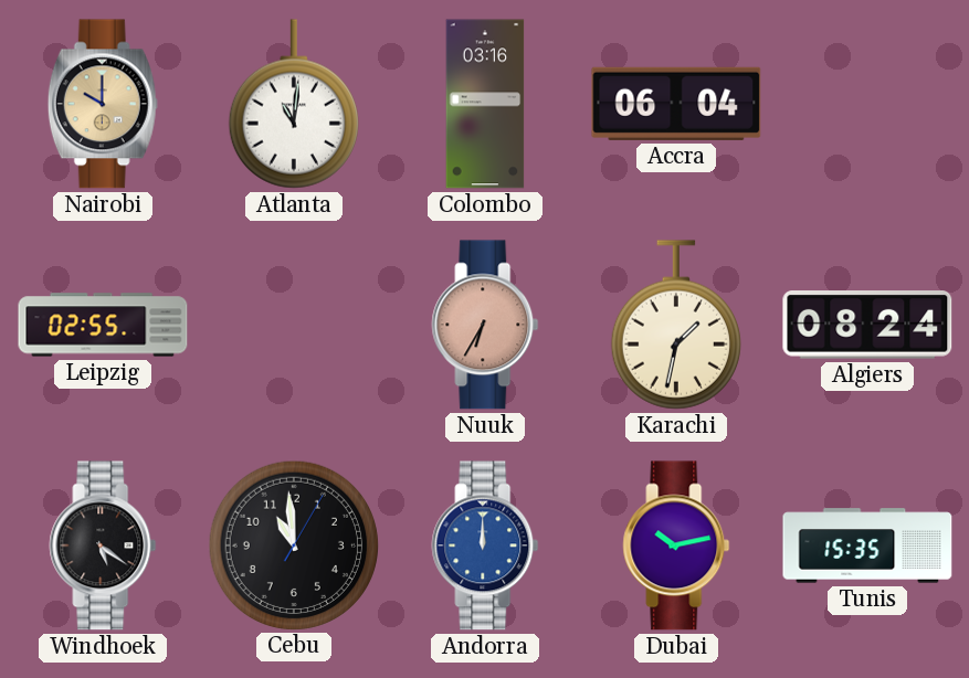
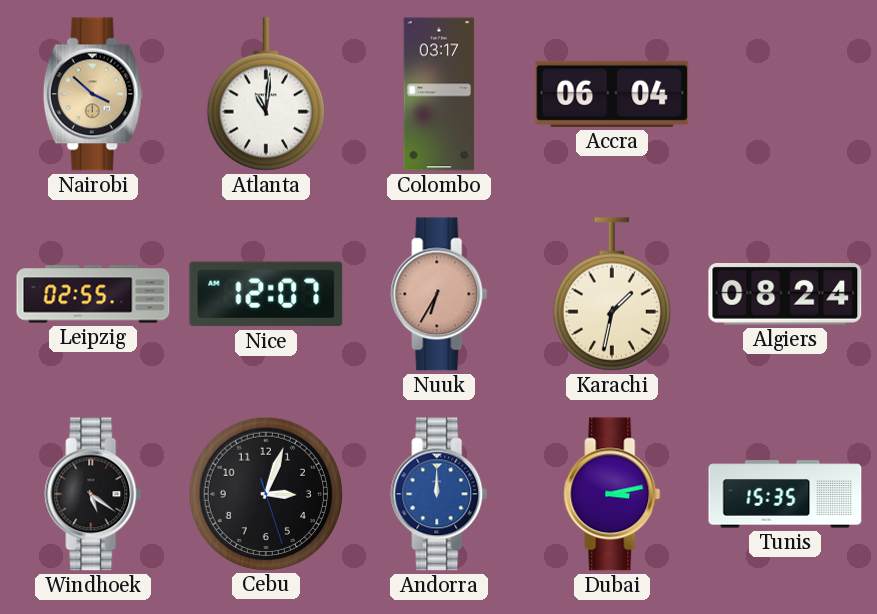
Nairobi: 10:00 -> 3:52 (93, 94)
Colombo: 03:16 -> 03:17 (439, 94)
Nice: none -> 12:07 (266, 294)
Cebu: 10:59 -> 3:03 (265, 493)
Dubai: 10:13 -> 3:13 (612, 494)
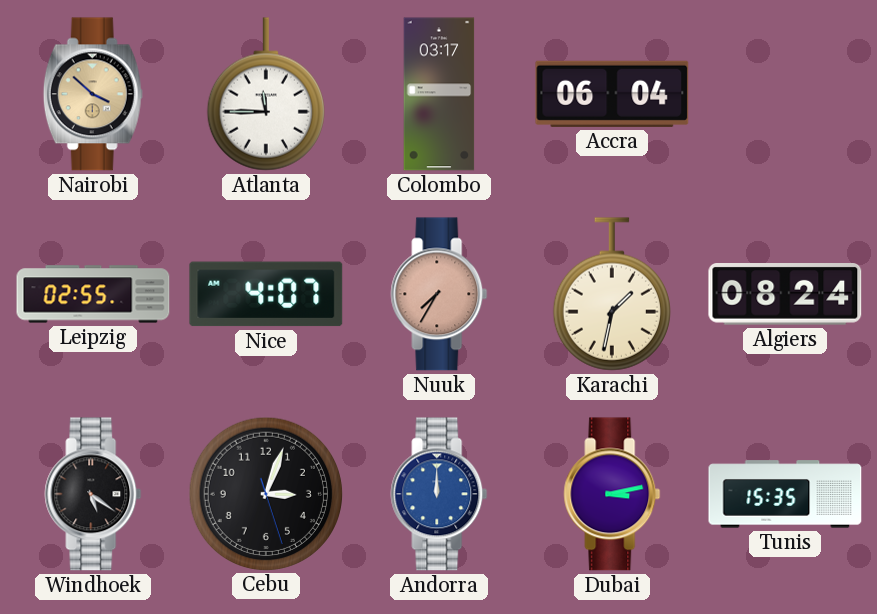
Atlanta: 11:01 -> 11:45 (266, 94)
Nice: 12:07 -> 4:07 (266, 294)
Nuuk: 6:35 -> 7:35 (439, 294)
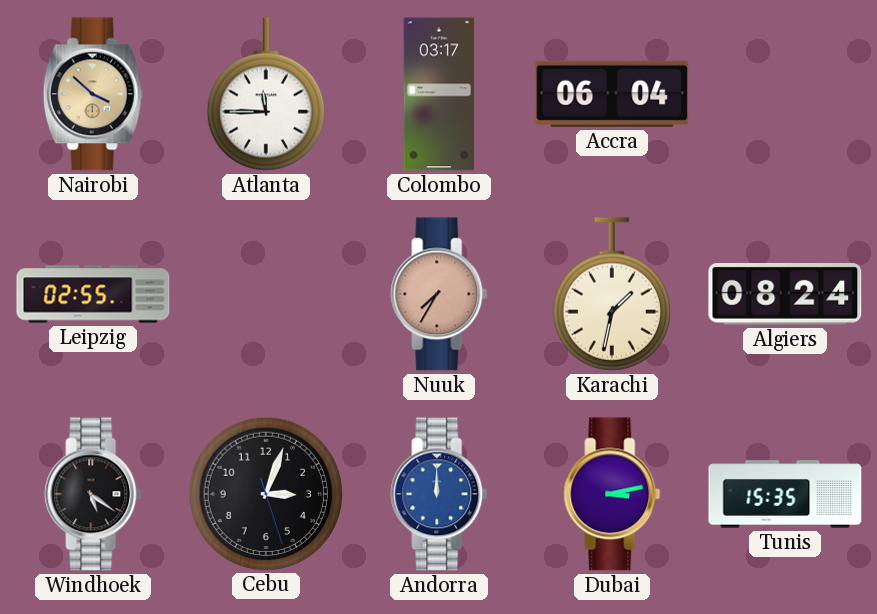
Nice: 4:07 -> none (266, 294)
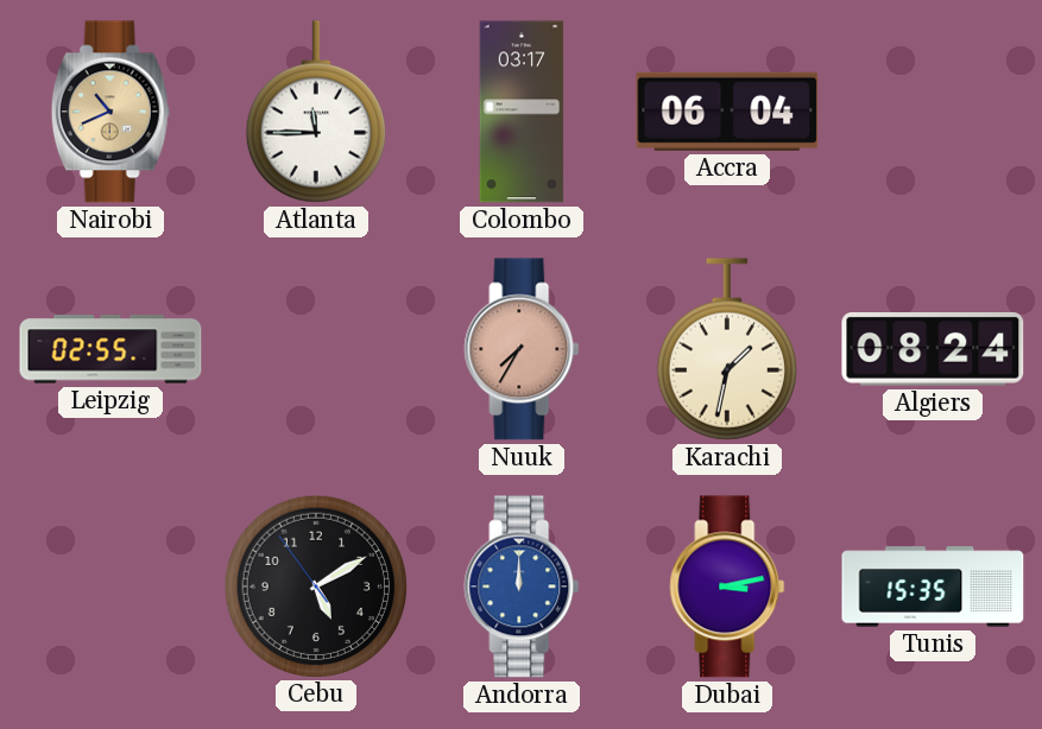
Nairobi: 3:52 -> 10:41 (110, 112)
Windhoek: 5:21 -> none (93, 494)
Cebu: 3:03 -> 5:09 (315, 585)
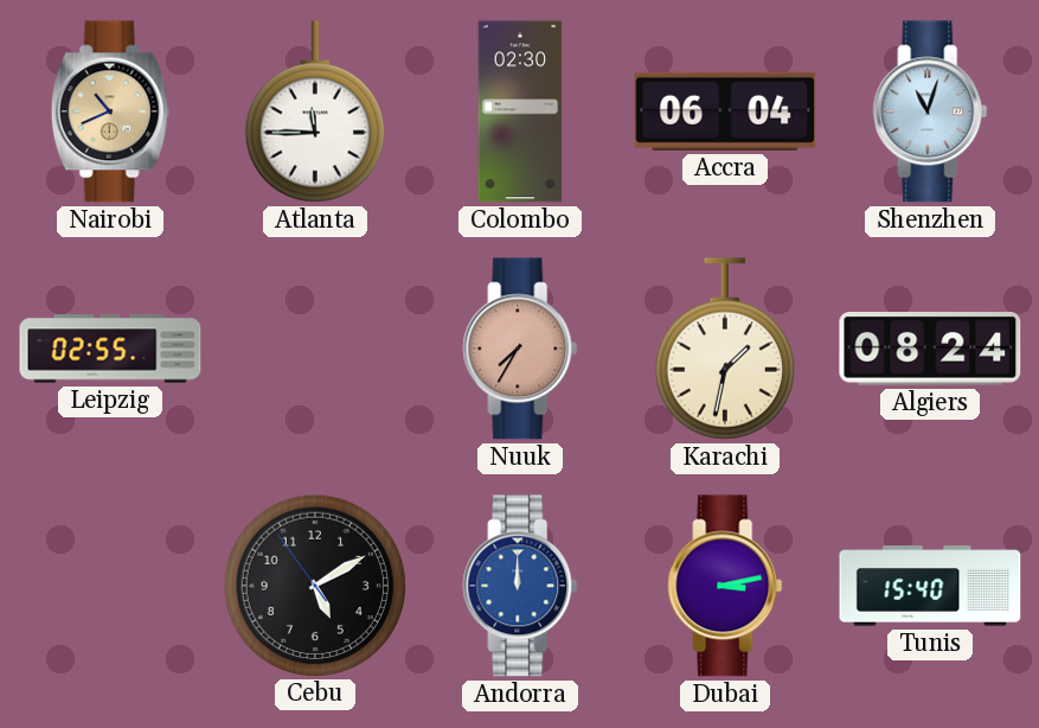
Colombo: 03:17 -> 02:30 (520, 111)
Shenzhen: none -> 11:03 (930, 111)
Tunis: 15:35 -> 15:40 (930, 586)
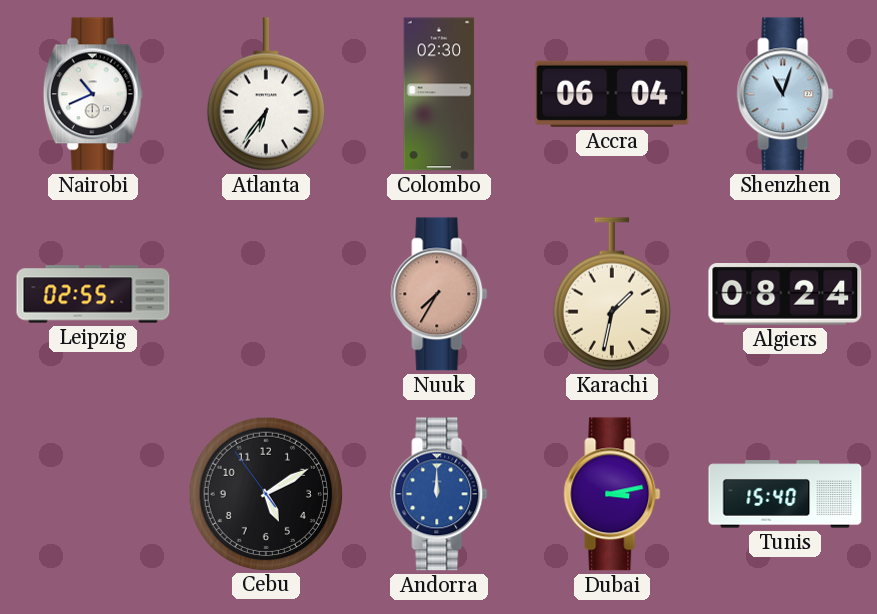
Nairobi dial: champagne -> white (93, 94)
Atlanta: 11:45 -> 6:36 (266, 94)
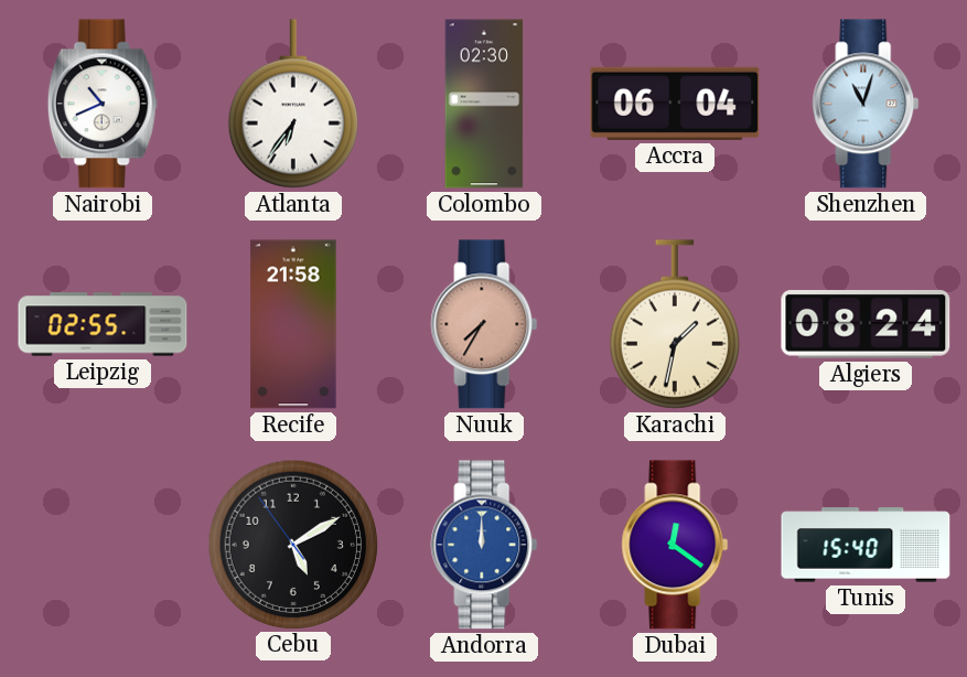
Recife: none -> 21:58 (293, 324)
Dubai: 3:13 -> 12:21 (675, 545)
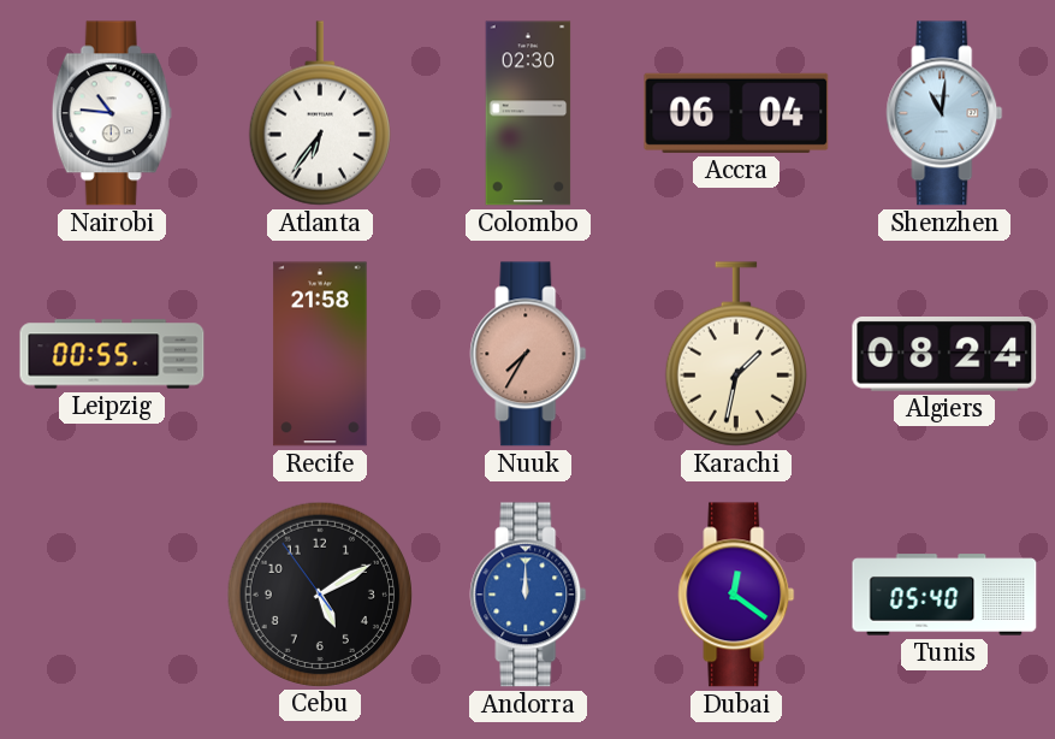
Nairobi: 10:41 -> 10:46 (112, 113)
Shenzhen: 11:03 -> 11:01 (944, 113)
Leipzig: 02:55 -> 00:55 (112, 354)
Tunis: 15:40 -> 05:40 (944, 595)
